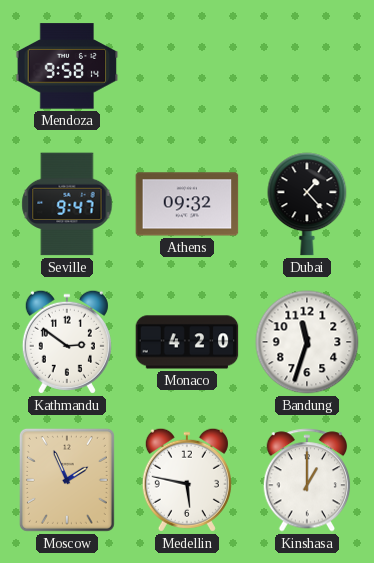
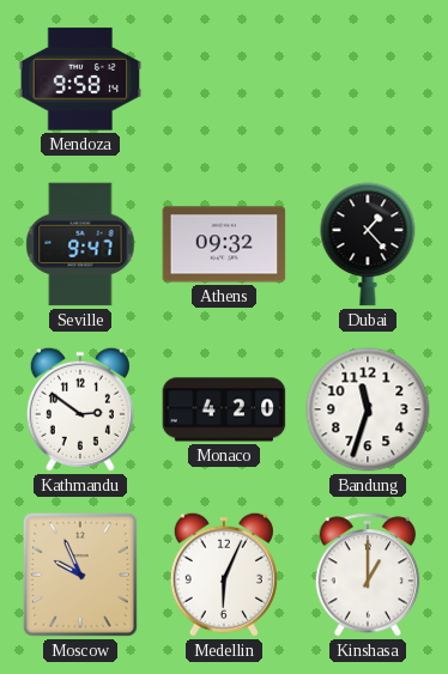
Moscow: 1:56 -> 9:56 (80, 575)
Medellin: 5:47 -> 6:04 (224, 575)
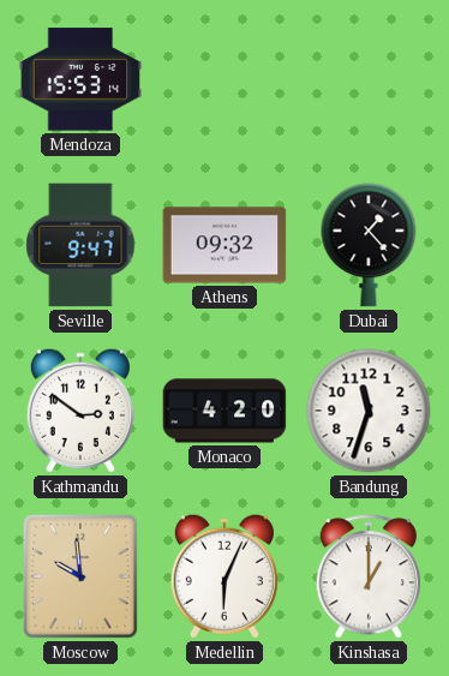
Mendoza: 9:58 -> 15:53 (80, 79)
Moscow: 9:56 -> 9:59 (80, 576)
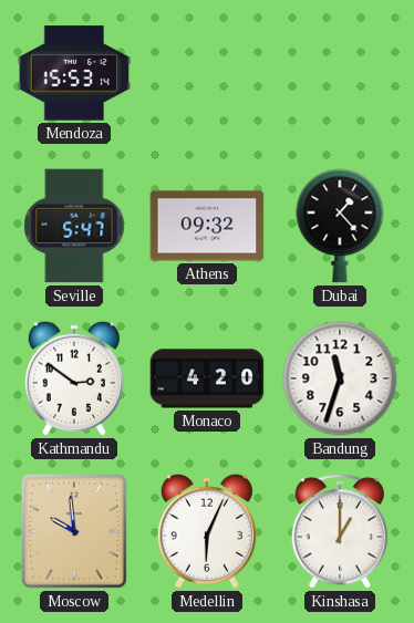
Seville: 9:47 -> 5:47 (74, 226)
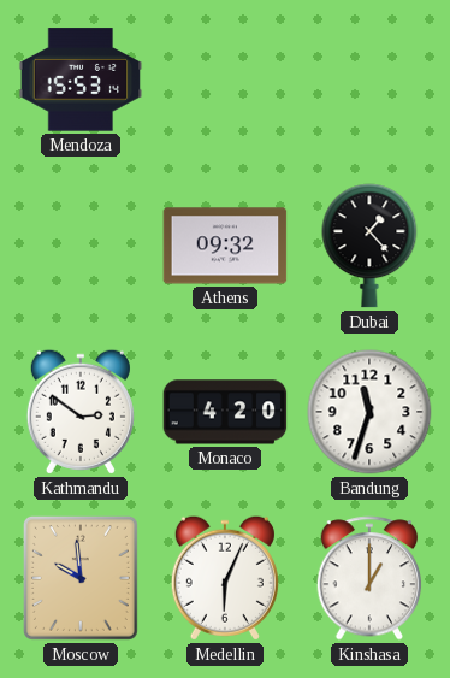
Seville: 5:47 -> none (74, 226)
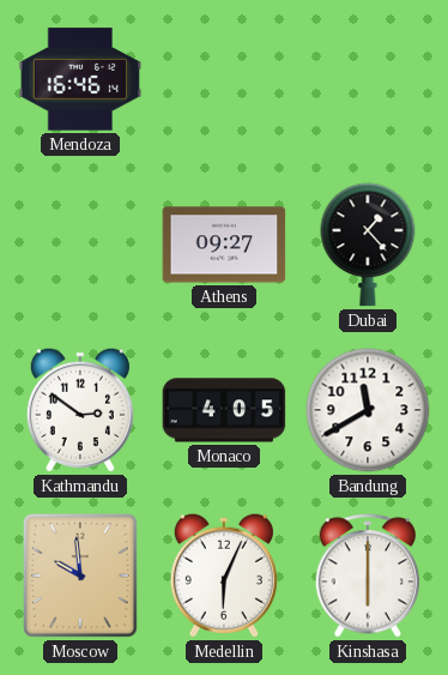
Mendoza: 15:53 -> 16:46 (80, 79)
Athens: 09:32 -> 09:27 (224, 245)
Monaco: 4:20 -> 4:05 (224, 410)
Bandung: 11:33 -> 11:40 (368, 410)
Kinshasa: 1:00 -> 6:00 (368, 575)
